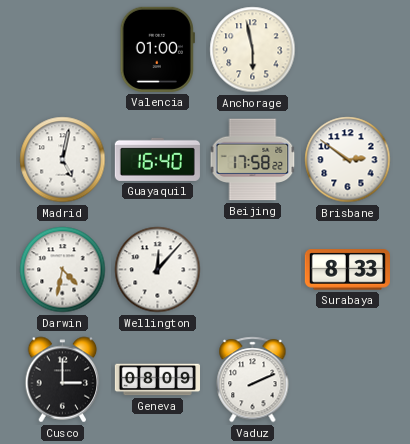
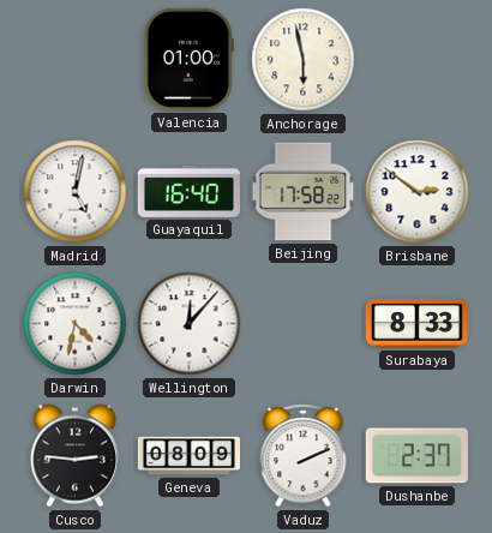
Cusco: 3:00 -> 2:46 (76, 456)
Dushanbe: none -> 2:37 (416, 456)
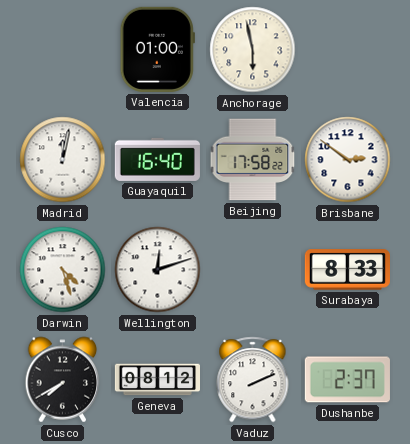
Madrid: 5:02 -> 12:02 (63, 160)
Darwin: 4:32 -> 4:27 (63, 270)
Wellington: 12:07 -> 12:12 (158, 270)
Cusco: 2:46 -> 7:40 (63, 380)
Geneva: 08:09 -> 08:12 (157, 380)
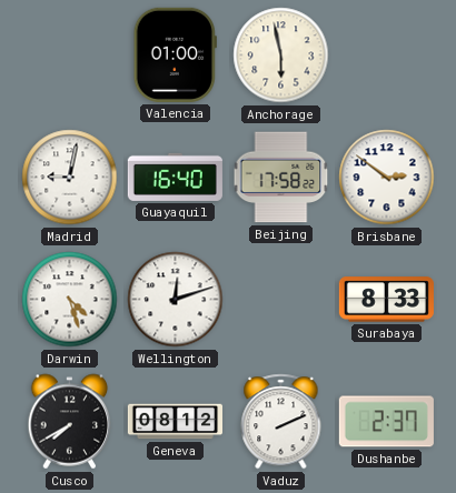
Madrid: 12:02 -> 9:02 (70, 178)
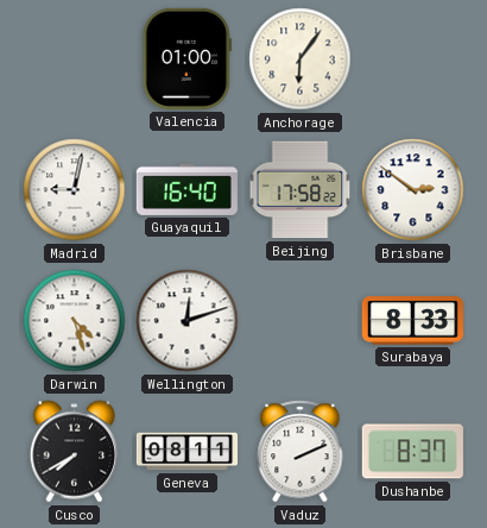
Anchorage: 5:58 -> 6:06 (301, 59)
Geneva: 08:12 -> 08:11 (186, 452)
Dushanbe: 2:37 -> 8:37 (412, 452)
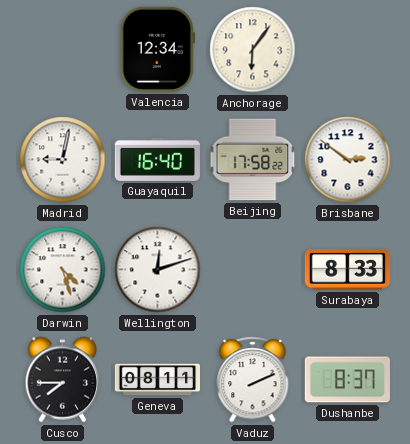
Valencia: 01:00 -> 12:34 (157, 49)
Cusco: 7:40 -> 7:45 (63, 380)
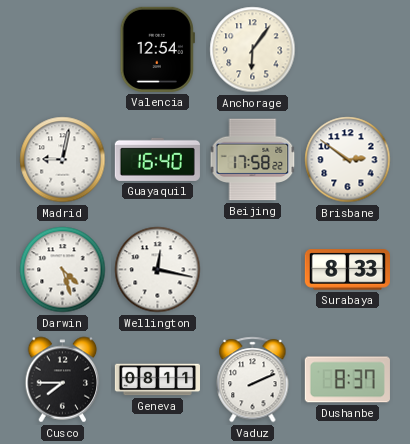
Valencia: 12:34 -> 12:54 (157, 49)
Wellington: 12:12 -> 12:17 (158, 270)
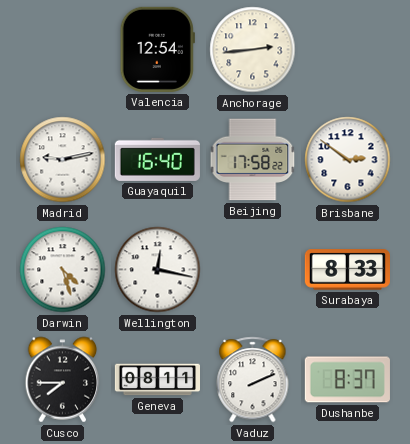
Anchorage: 6:06 -> 2:44 (253, 50)
Madrid: 9:02 -> 9:13 (63, 160)
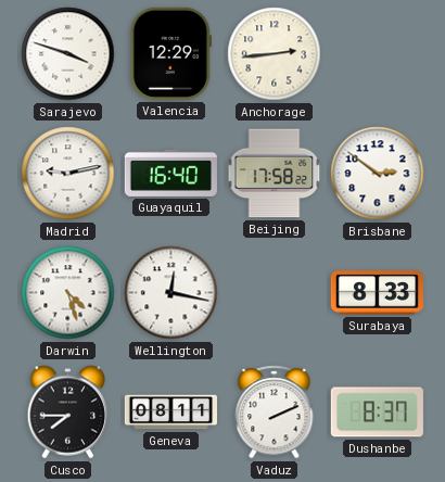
Sarajevo: none -> 3:48 (68, 54)
Valencia: 12:54 -> 12:29 (170, 53)
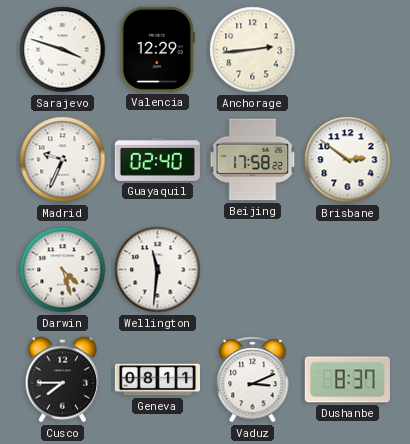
Madrid: 9:13 -> 9:34 (63, 160)
Guayaquil: 16:40 -> 02:40 (157, 159)
Wellington: 12:17 -> 11:31 (158, 270)
Surabaya: 8:33 -> none (377, 293)
Vaduz: 2:11 -> 3:11 (253, 380)
